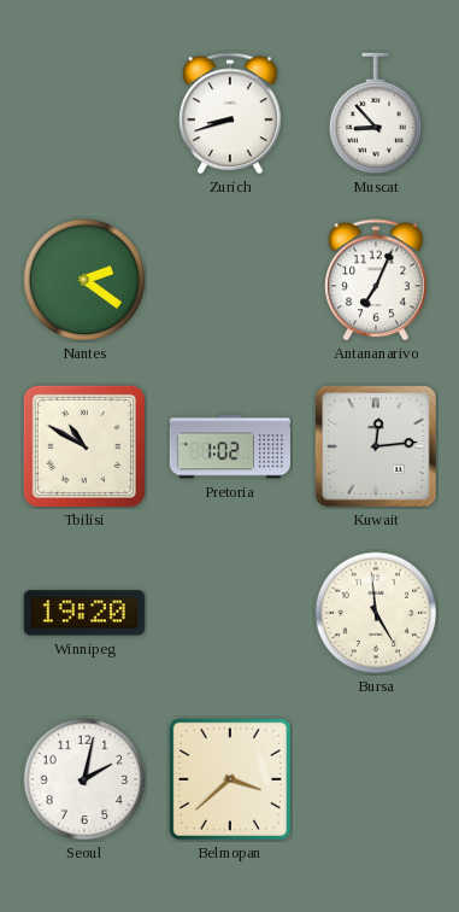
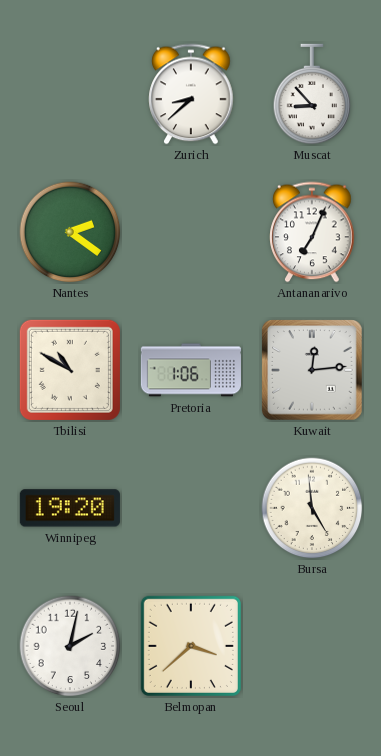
Zurich: 8:42 -> 8:38 (191, 94)
Pretoria: 1:02 -> 1:06 (191, 370)
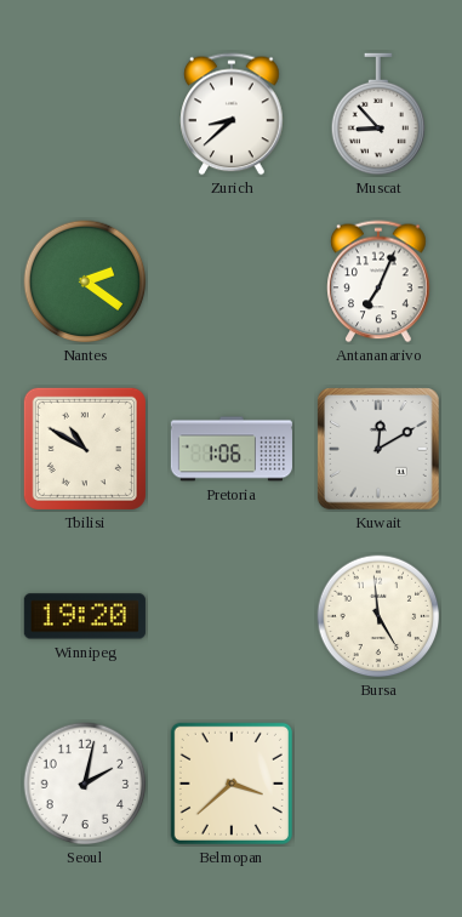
Kuwait: 12:14 -> 12:10 (380, 450)
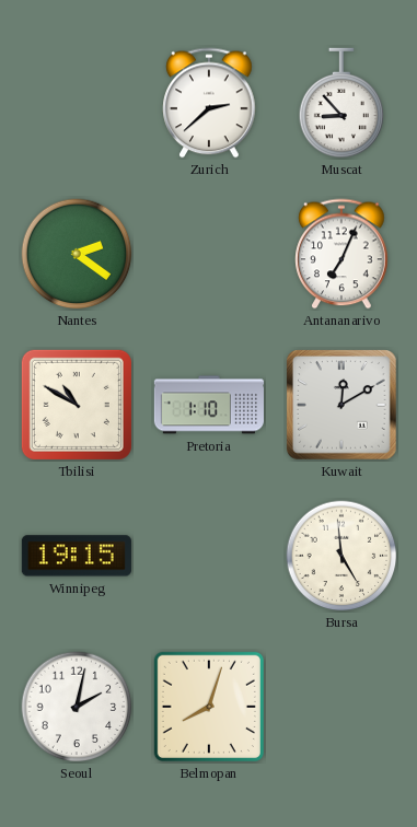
Zurich: 8:38 -> 2:38 (209, 103)
Pretoria: 1:06 -> 1:10 (209, 405)
Winnipeg: 19:20 -> 19:15 (77, 556)
Belmopan: 3:38 -> 8:03 (209, 707)
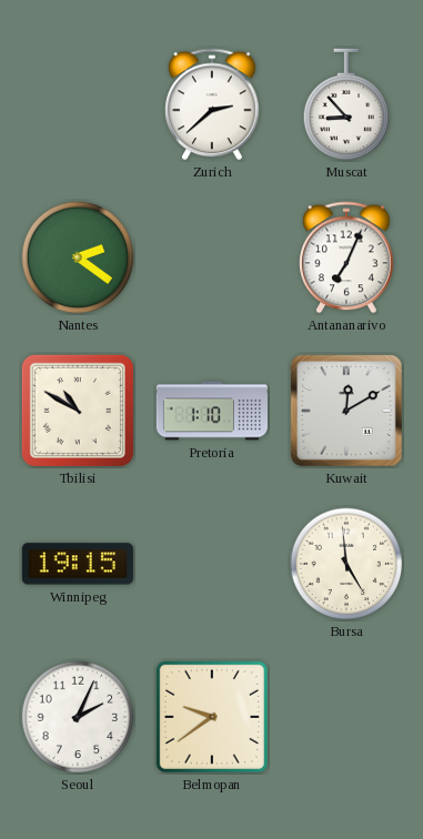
Seoul: 2:02 -> 2:04 (78, 717)
Belmopan: 8:03 -> 9:39 (212, 717)
